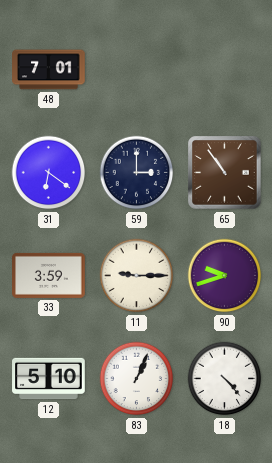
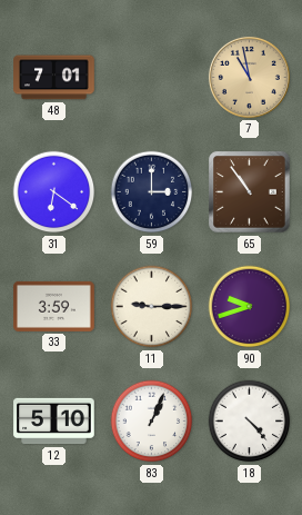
7: none -> 10:58 (249, 77)
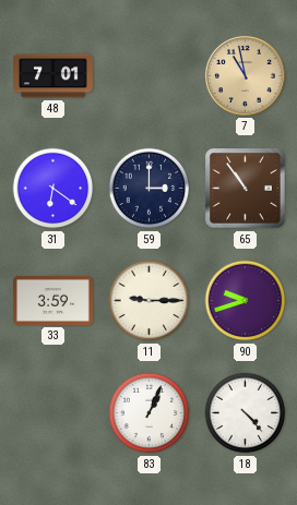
12: 5:10 -> none (54, 422)
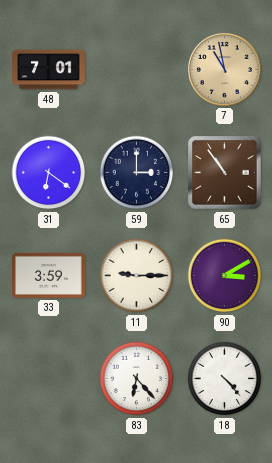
90: 9:42 -> 3:10 (225, 276)
83: 1:04 -> 6:23 (137, 379)
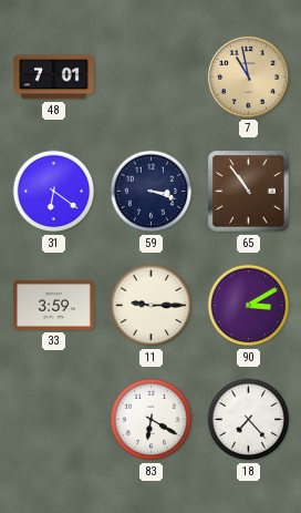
59: 3:00 -> 3:18 (152, 192)
83: 6:23 -> 6:20 (152, 420)
18: 4:23 -> 7:23 (249, 420)
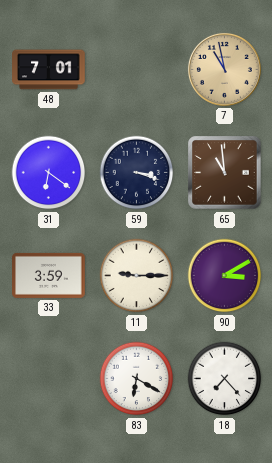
65: 10:54 -> 10:59 (225, 173)
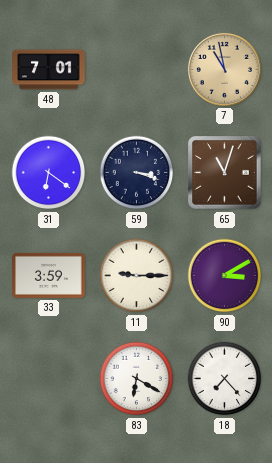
65: 10:59 -> 11:03 (225, 173)
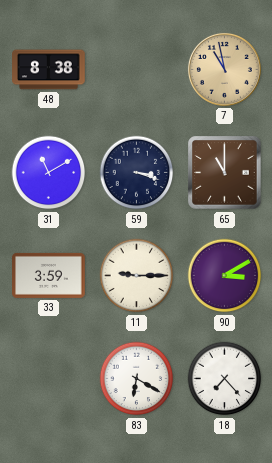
48: 7:01 -> 8:38 (49, 70)
31: 6:21 -> 11:10 (49, 173)
65: 11:03 -> 11:00 (225, 173)
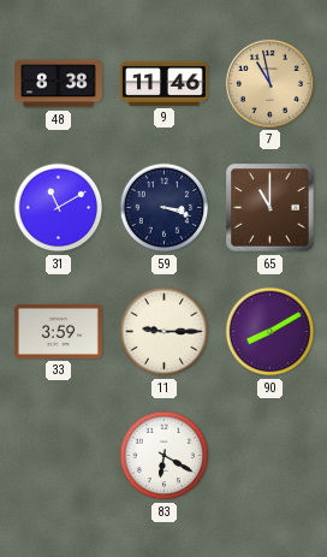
9: none -> 11:46 (165, 83)
90: 3:10 -> 8:10 (270, 332)
18: 7:23 -> none (225, 379)
